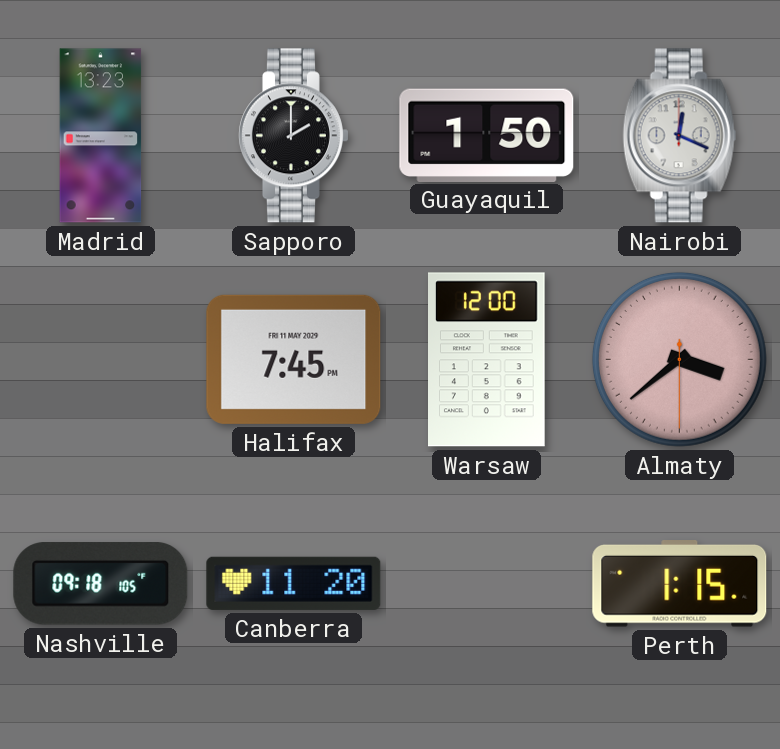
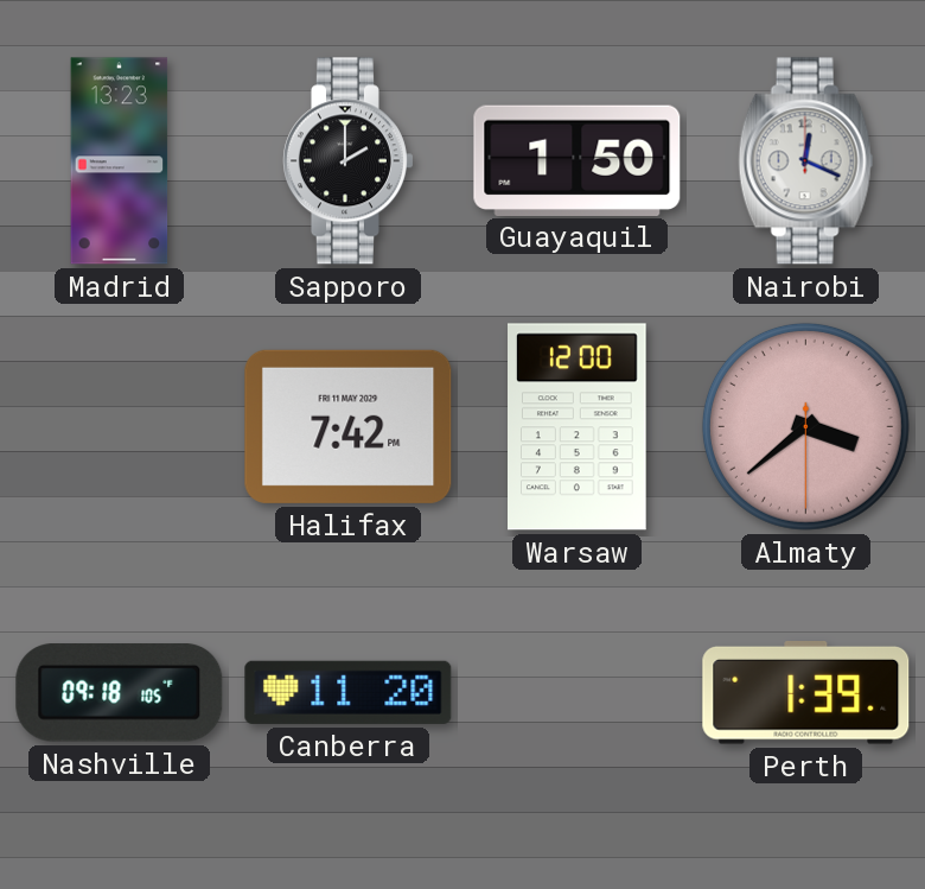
Halifax: 7:45 -> 7:42 (349, 426)
Perth: 1:15 -> 1:39 (806, 693)
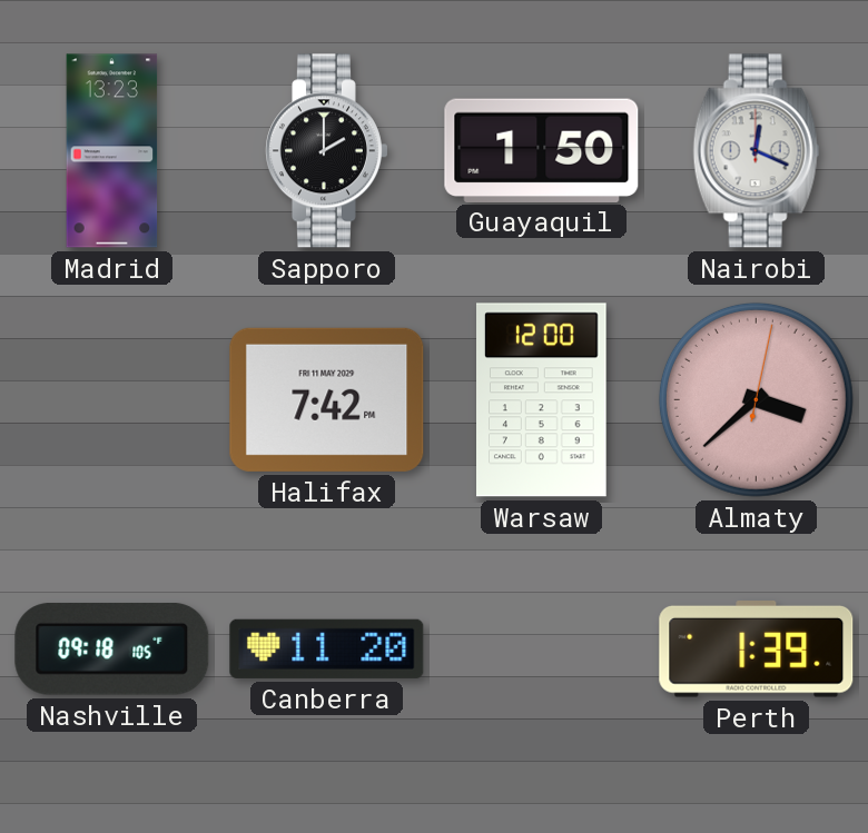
Almaty: 3:38:30 -> 3:38:02 (756, 399)
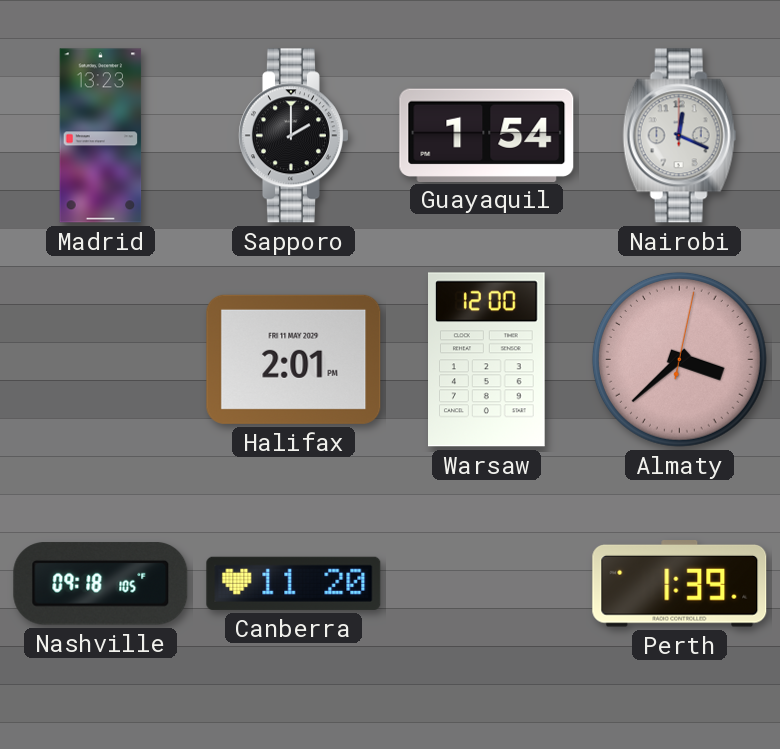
Guayaquil: 1:50 -> 1:54 (487, 135)
Halifax: 7:42 -> 2:01 (294, 359)
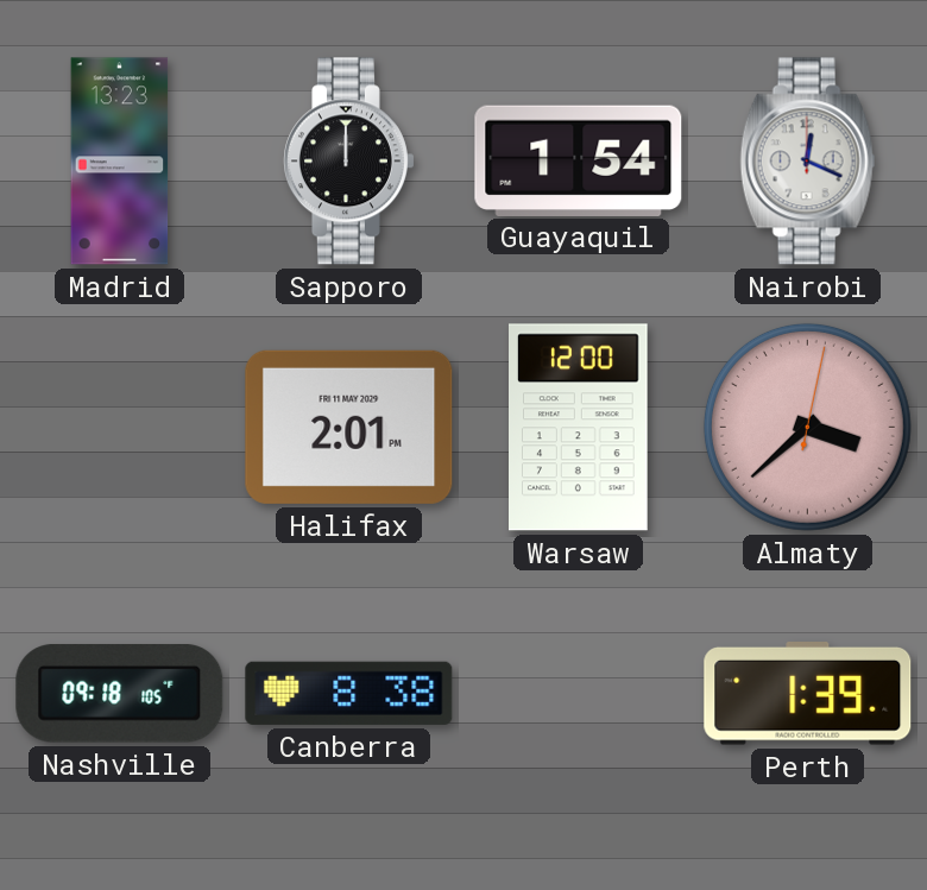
Sapporo: 2:00 -> 12:00 (348, 162)
Canberra: 11:20 -> 8:38 (349, 693)
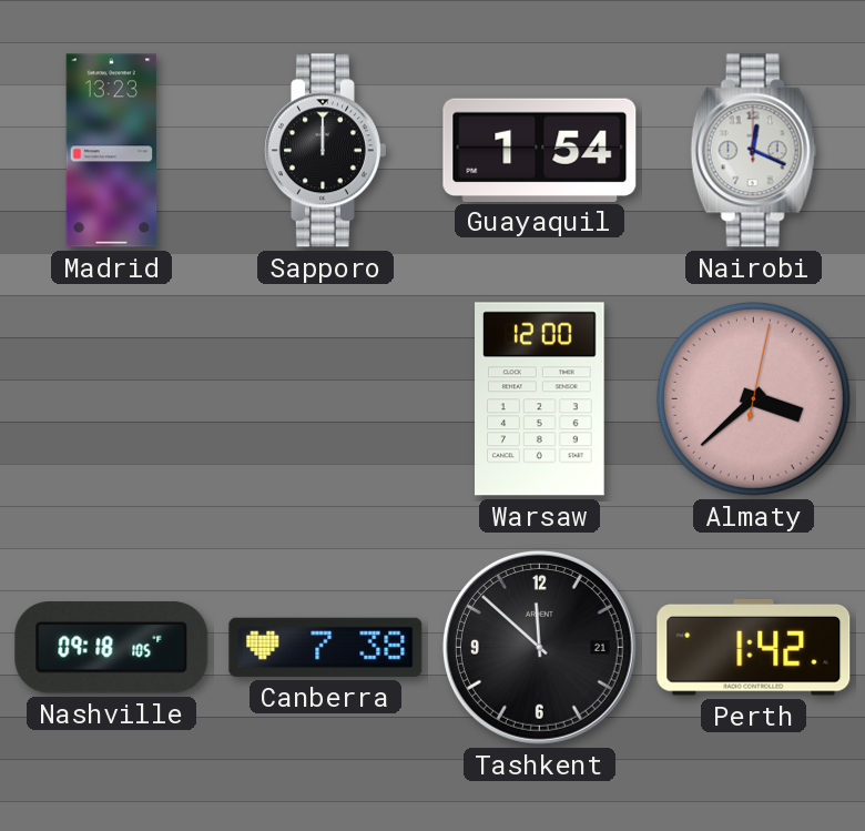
Halifax: 2:01 -> none (349, 427)
Canberra: 8:38 -> 7:38 (326, 647)
Tashkent: none -> 11:52 (539, 647)
Perth: 1:39 -> 1:42 (754, 648)
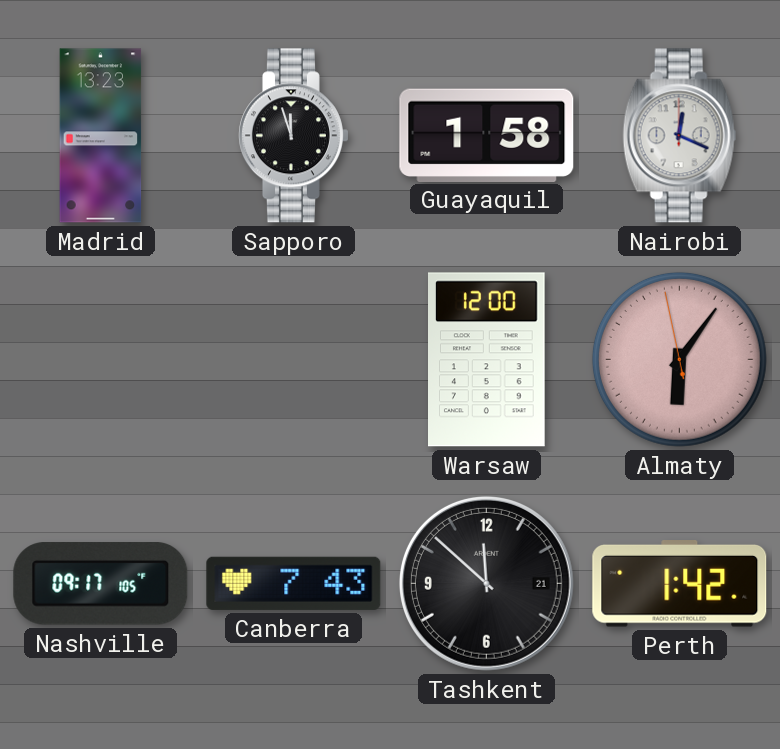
Sapporo: 12:00 -> 11:57 (293, 136)
Guayaquil: 1:54 -> 1:58 (487, 135)
Almaty: 3:38 -> 6:05 (679, 359)
Nashville: 09:18 -> 09:17 (101, 584)
Canberra: 7:38 -> 7:43 (294, 583)
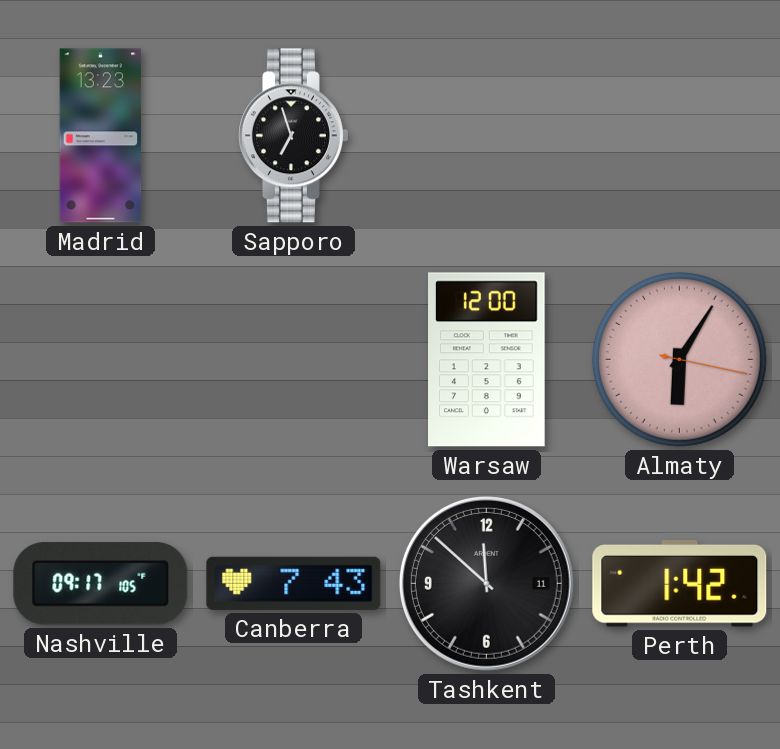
Sapporo: 11:57 -> 6:57 (293, 136)
Guayaquil: 1:58 -> none (487, 135)
Nairobi: 12:19 -> none (680, 136)
Almaty: 6:05:58 -> 6:05:17 (679, 359)
Tashkent date: 21 -> 11 (486, 583)
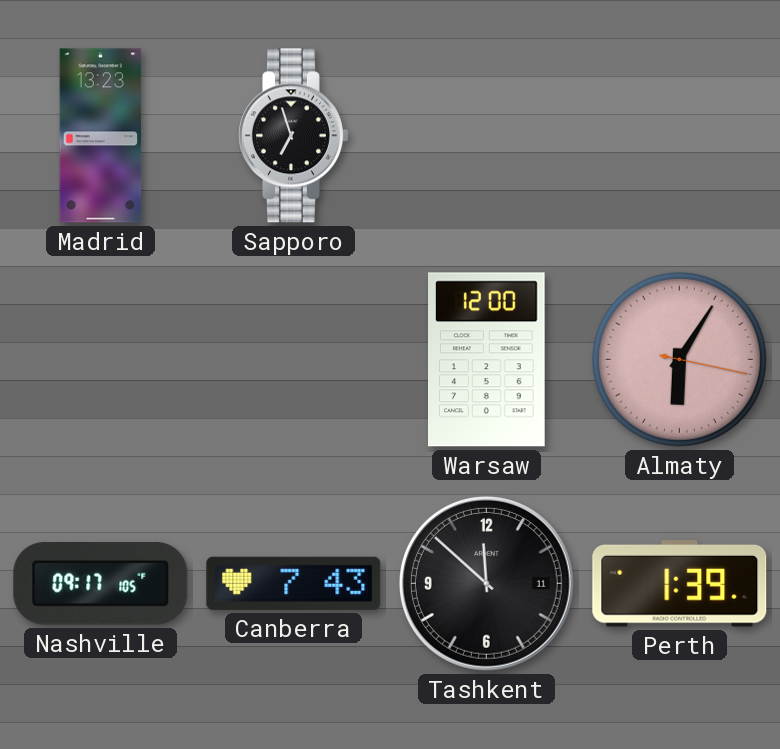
Perth: 1:42 -> 1:39 (680, 584)
